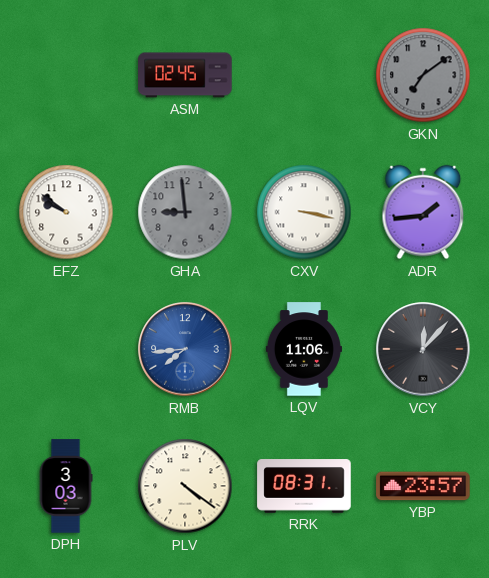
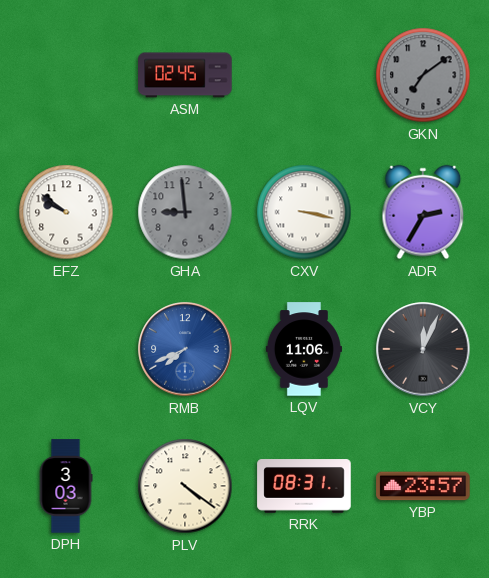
ADR: 1:44 -> 2:35 (423, 212)
RMB: 7:44 -> 7:41 (185, 349)
VCY: 12:07 -> 12:04 (423, 349)
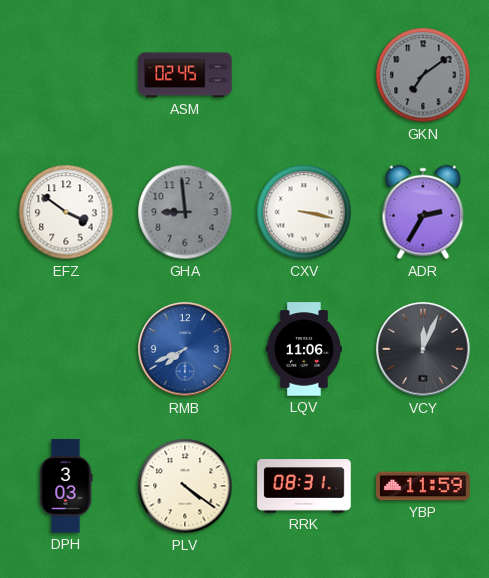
EFZ: 9:51 -> 3:51 (66, 212)
YBP: 23:57 -> 11:59 (423, 486)
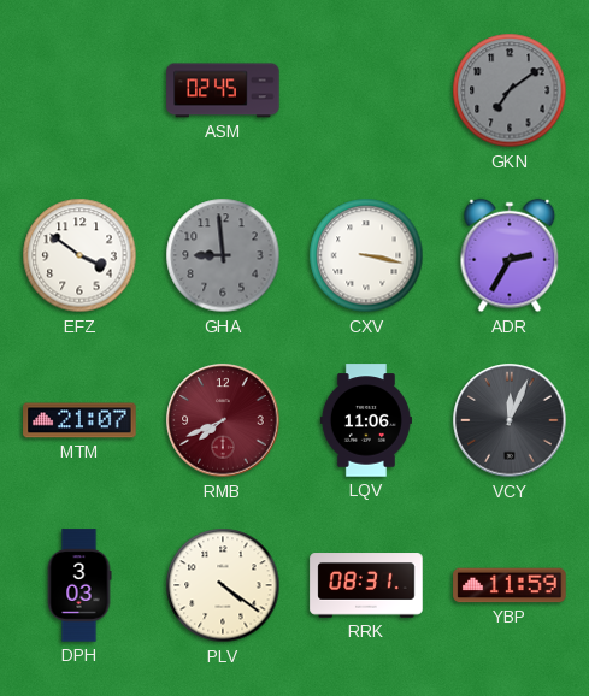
MTM: none -> 21:07 (79, 420)
RMB dial: blue -> burgundy (223, 420)
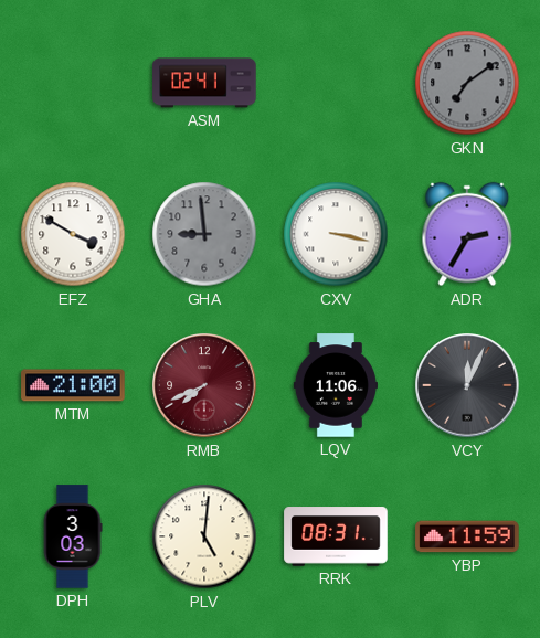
ASM: 02:45 -> 02:41 (204, 83)
EFZ: 3:51 -> 3:50 (73, 234)
MTM: 21:07 -> 21:00 (73, 385)
PLV: 4:21 -> 5:01 (204, 536)
